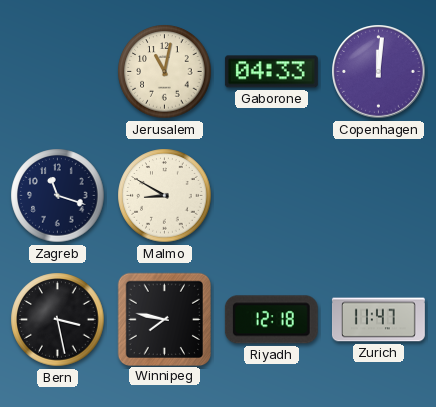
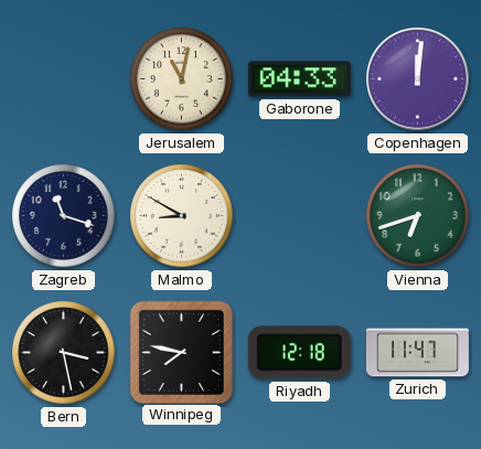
Vienna: none -> 6:42 (418, 216)
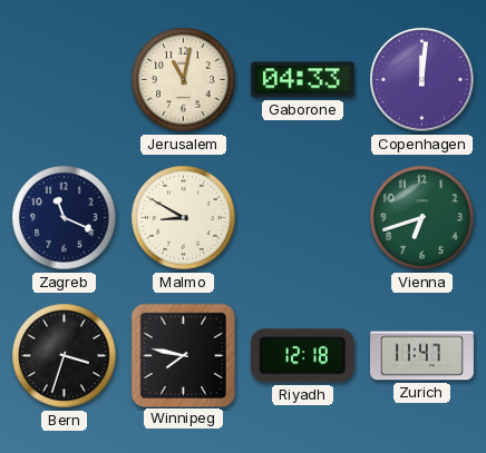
Zagreb: 11:18 -> 11:19 (65, 218)
Bern: 3:28 -> 3:33 (65, 356)
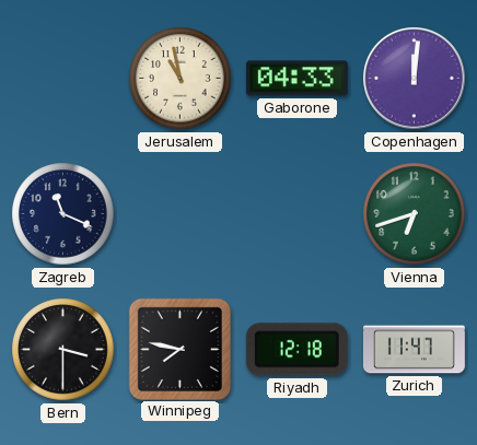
Jerusalem: 11:02 -> 10:58 (181, 79)
Malmo: 8:50 -> none (184, 218)
Bern: 3:33 -> 3:30 (63, 350)
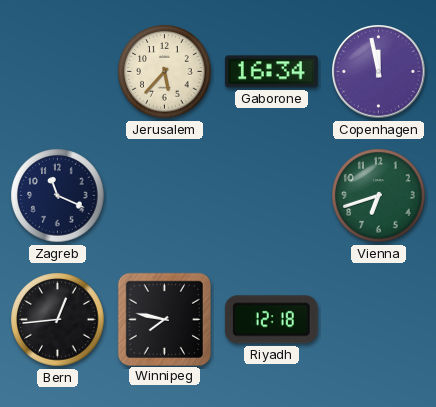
Jerusalem: 10:58 -> 5:37 (165, 72)
Gaborone: 04:33 -> 16:34 (271, 72)
Copenhagen: 12:01 -> 11:58 (379, 72)
Bern: 3:30 -> 12:44 (58, 320)
Zurich: 11:47 -> none (414, 350)
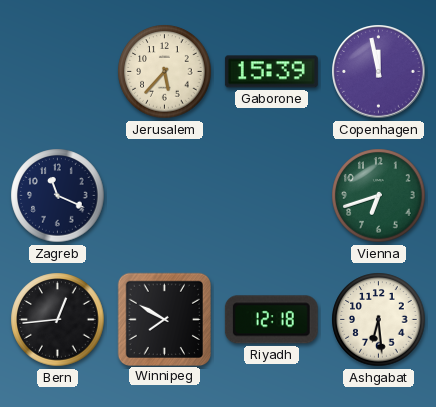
Gaborone: 16:34 -> 15:39 (271, 72)
Winnipeg: 7:47 -> 7:50 (164, 319)
Ashgabat: none -> 6:29 (379, 320)
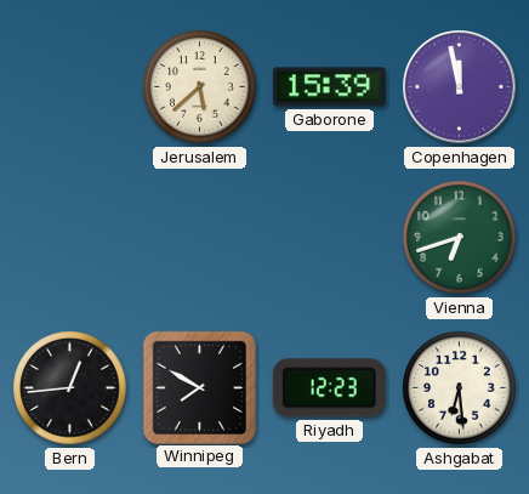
Jerusalem: 5:37 -> 5:38 (200, 87)
Zagreb: 11:19 -> none (58, 196)
Riyadh: 12:18 -> 12:23 (329, 388)
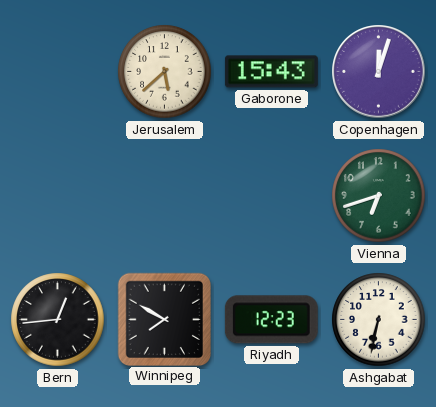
Gaborone: 15:39 -> 15:43 (271, 72)
Copenhagen: 11:58 -> 12:03 (379, 72)
Ashgabat: 6:29 -> 6:32 (379, 320)
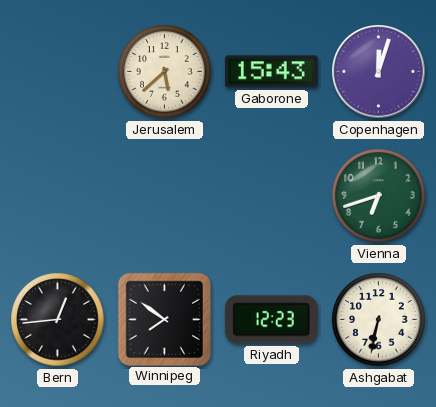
Winnipeg: 7:50 -> 7:51 (164, 319)
